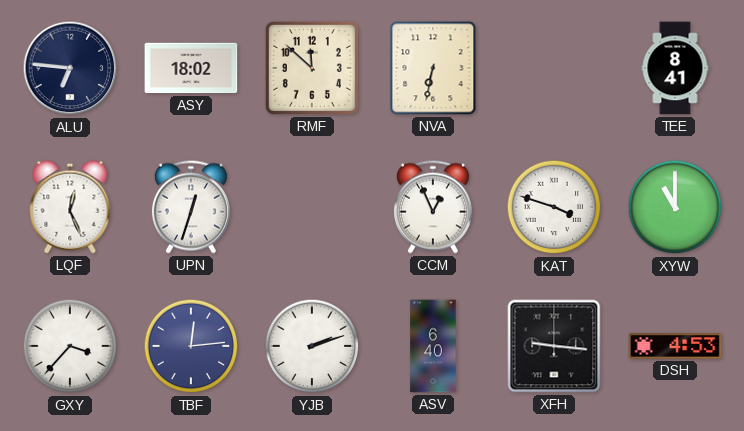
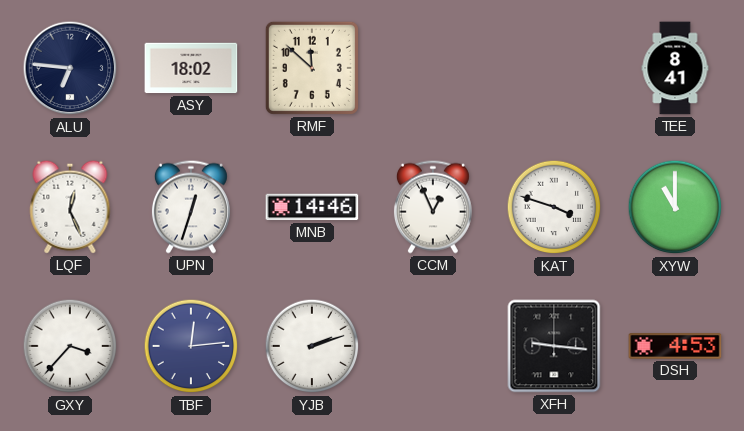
NVA: 6:32 -> none (433, 68)
MNB: none -> 14:46 (312, 207)
ASV: 6:40 -> none (433, 346)
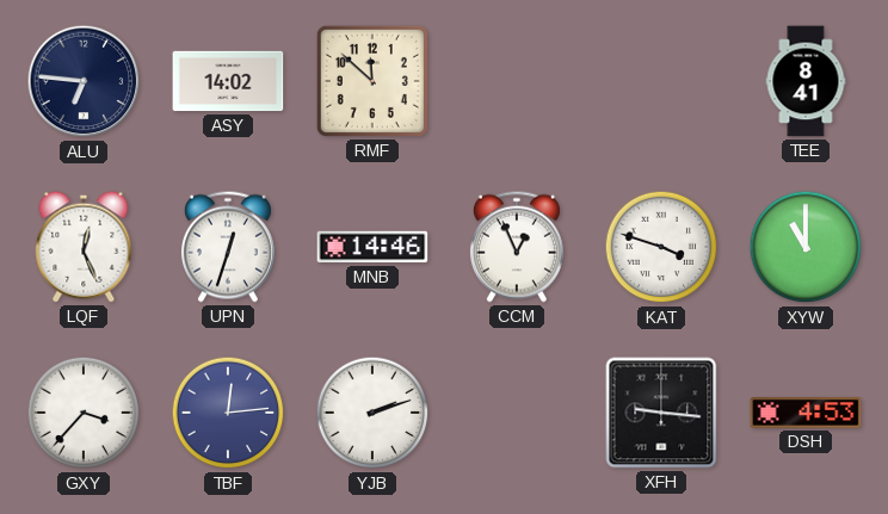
ASY: 18:02 -> 14:02 (228, 81)
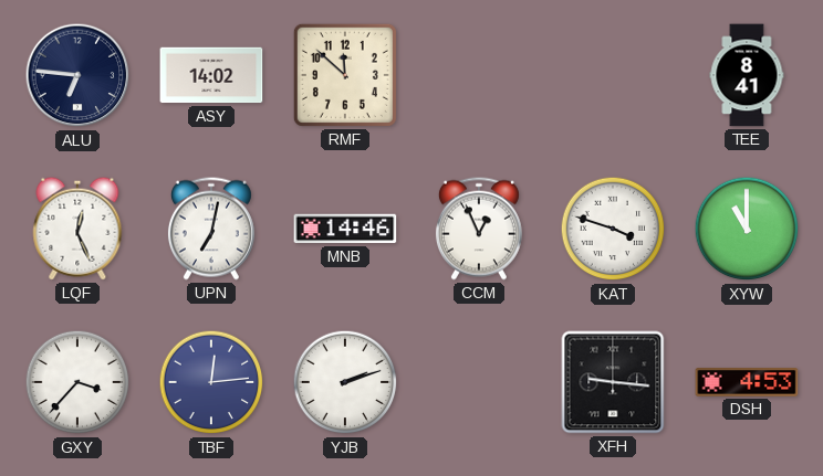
UPN: 12:33 -> 7:02 (211, 229)
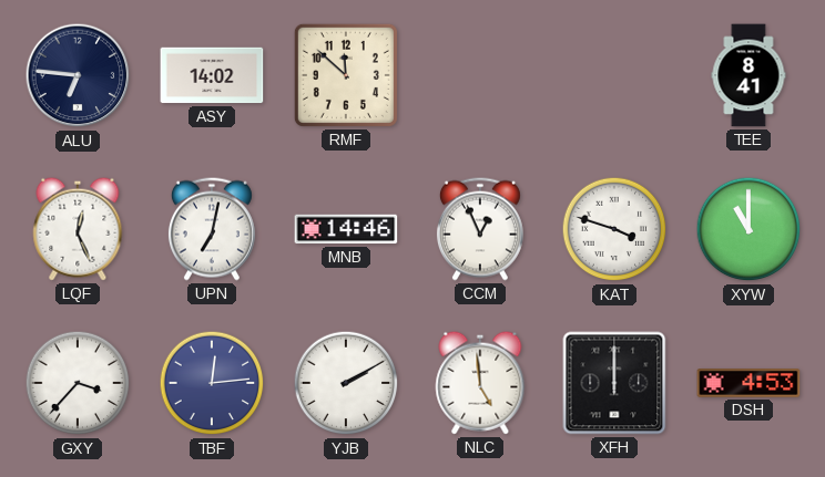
YJB: 2:12 -> 2:10 (346, 383)
NLC: none -> 4:59 (480, 383)
XFH: 9:16 -> 12:00 (614, 383)
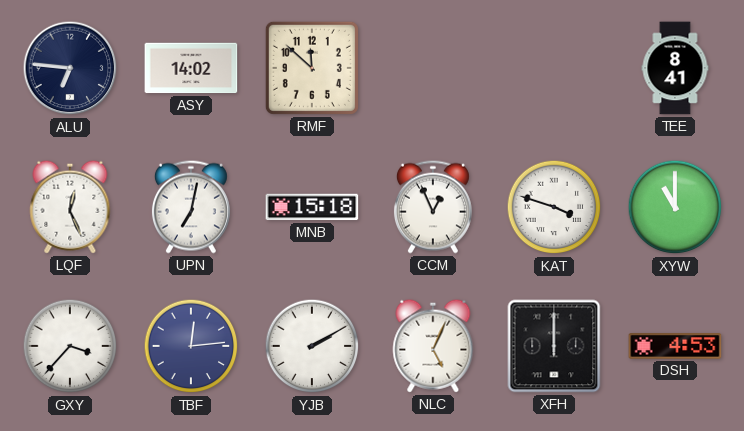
MNB: 14:46 -> 15:18 (312, 207)
NLC: 4:59 -> 5:04 (433, 346)
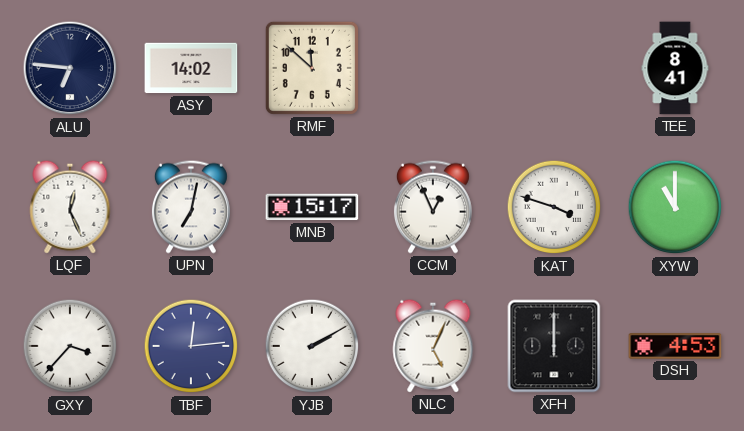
MNB: 15:18 -> 15:17 (312, 207)
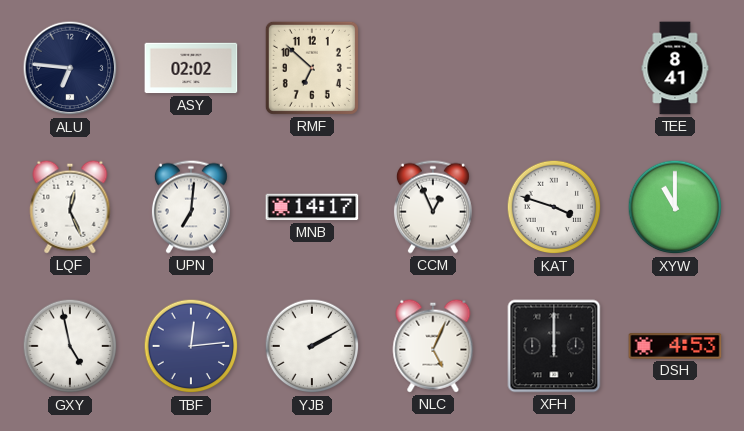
ASY: 14:02 -> 02:02 (191, 68)
RMF: 11:52 -> 6:52 (312, 68)
UPN: 7:02 -> 7:01 (191, 207)
MNB: 15:17 -> 14:17 (312, 207)
GXY: 3:37 -> 4:58 (70, 346)
